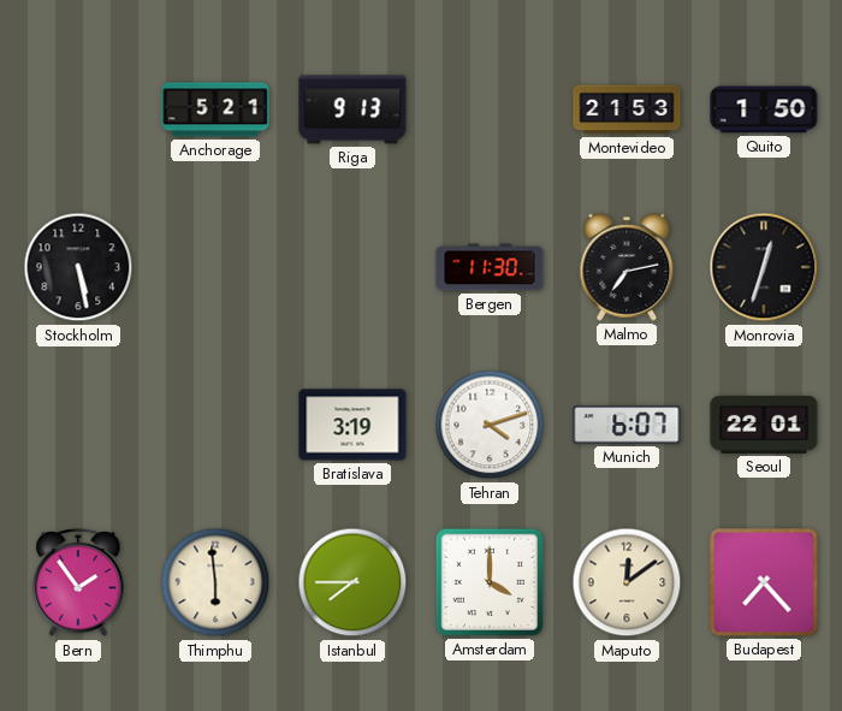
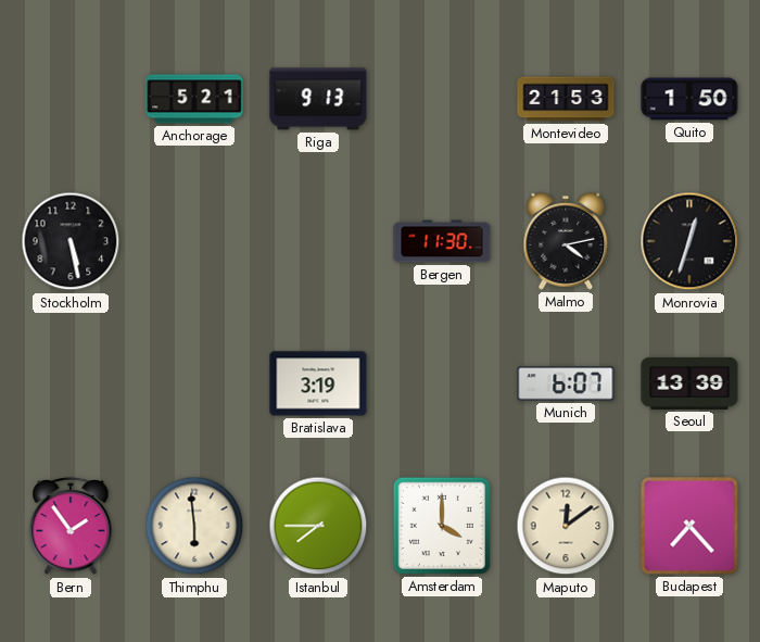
Malmo: 7:13 -> 4:13 (566, 241)
Tehran: 4:12 -> none (490, 425)
Seoul: 22:01 -> 13:39 (689, 383)
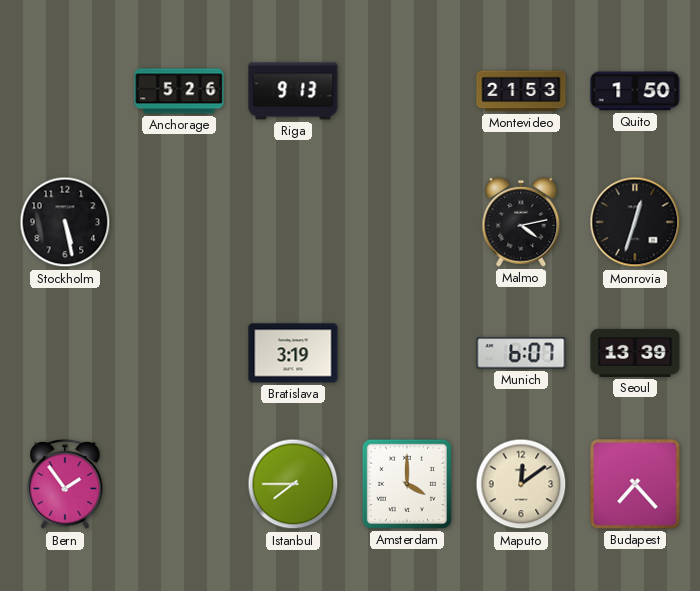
Anchorage: 5:21 -> 5:26 (179, 91)
Bergen: 11:30 -> none (442, 241)
Thimphu: 5:59 -> none (194, 526)
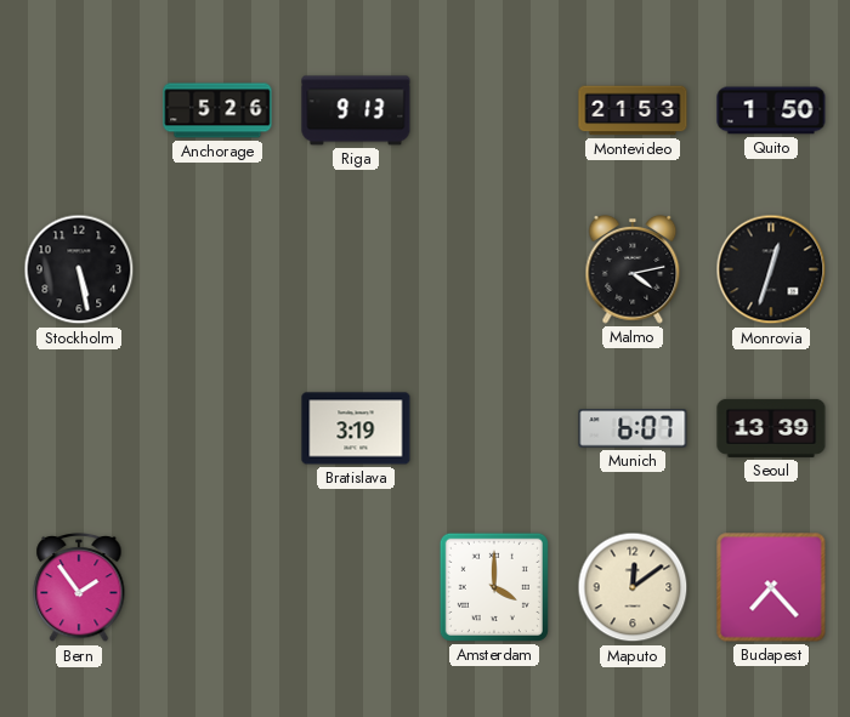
Istanbul: 7:45 -> none (293, 484)
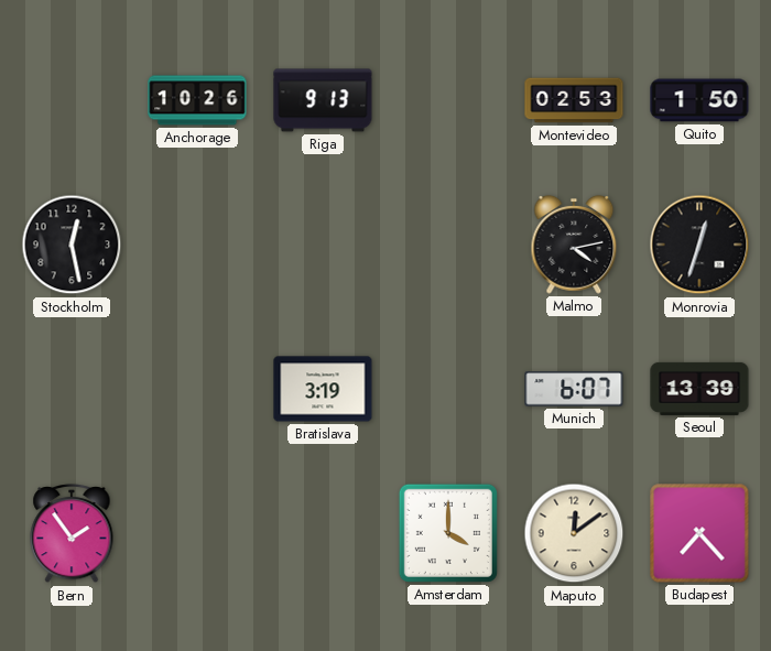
Anchorage: 5:26 -> 10:26 (197, 100)
Montevideo: 21:53 -> 02:53 (574, 100)
Stockholm: 5:28 -> 12:28 (72, 245)
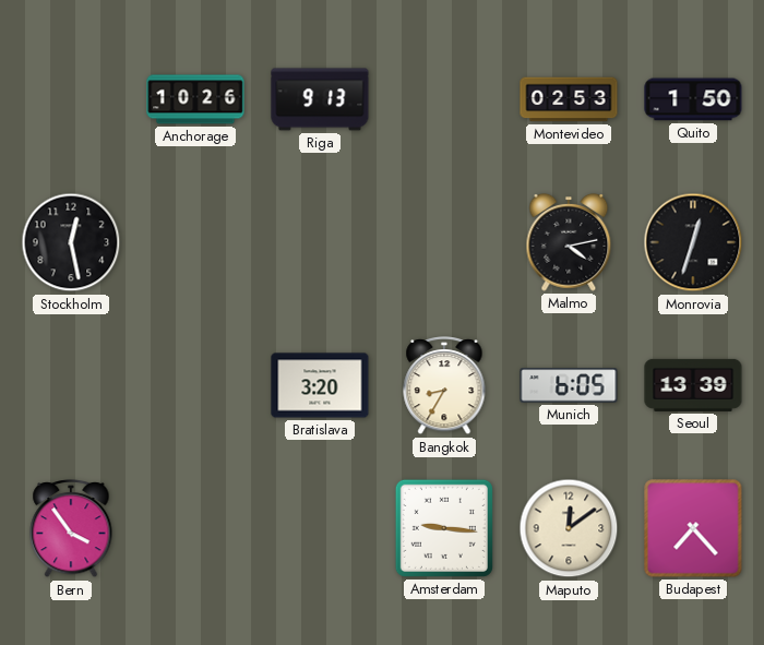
Bratislava: 3:19 -> 3:20 (320, 385)
Bangkok: none -> 8:35 (444, 386)
Munich: 6:07 -> 6:05 (569, 385)
Bern: 1:54 -> 3:54 (71, 529)
Amsterdam: 4:00 -> 9:16 (444, 528)
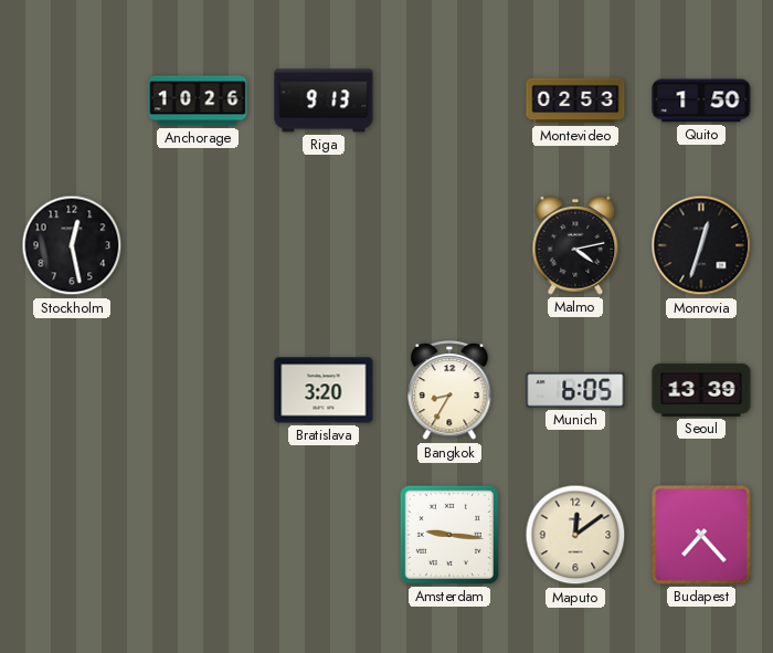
Bern: 3:54 -> none (71, 529)
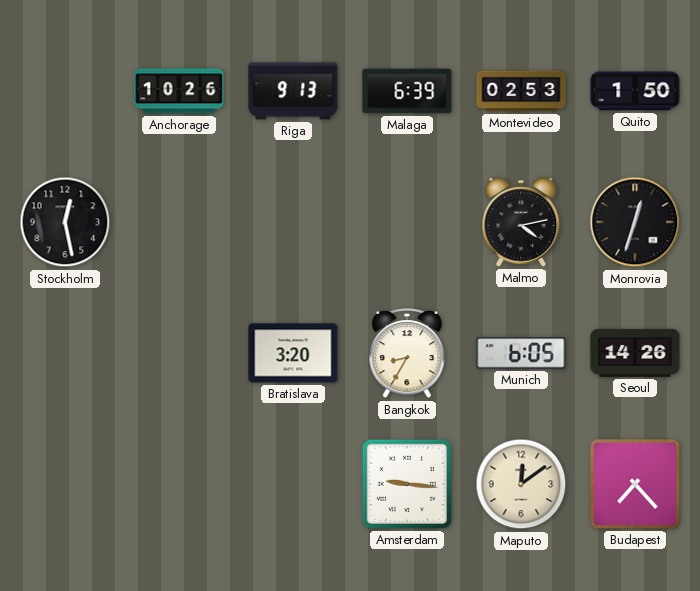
Malaga: none -> 6:39 (407, 91)
Seoul: 13:39 -> 14:26 (635, 353)
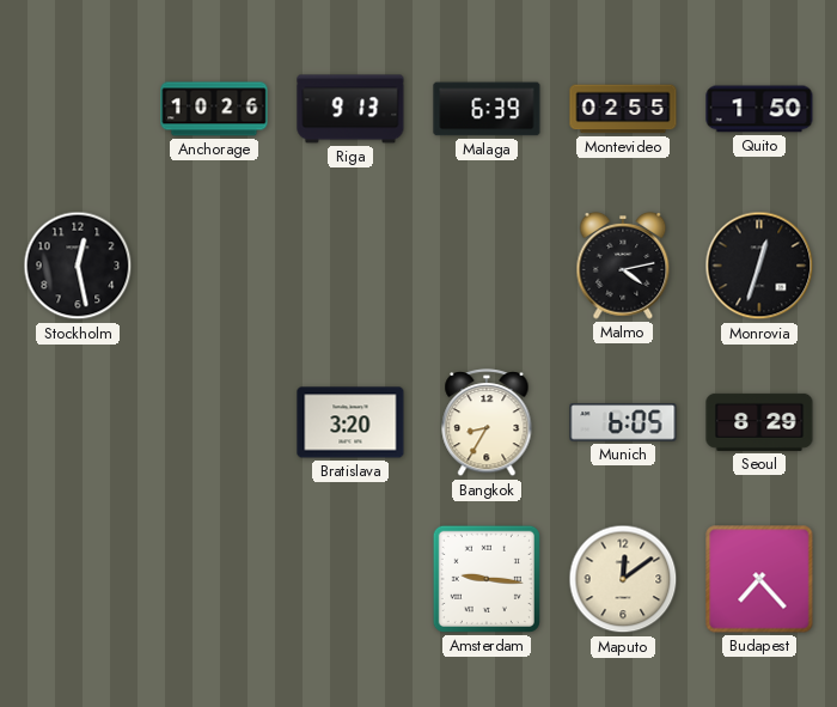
Montevideo: 02:53 -> 02:55 (623, 109)
Seoul: 14:26 -> 8:29 (759, 422)
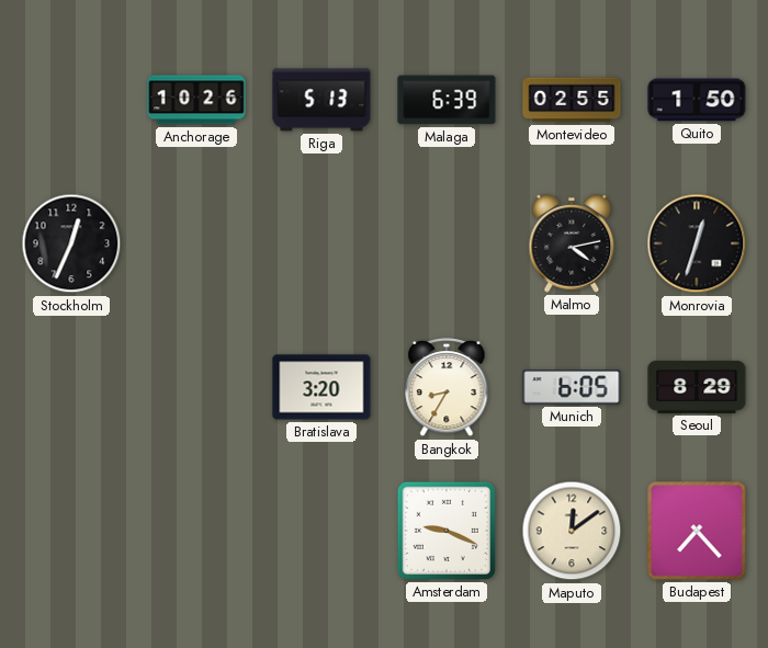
Riga: 9:13 -> 5:13 (321, 100)
Stockholm: 12:28 -> 12:34 (71, 243)
Amsterdam: 9:16 -> 9:19 (447, 531)
